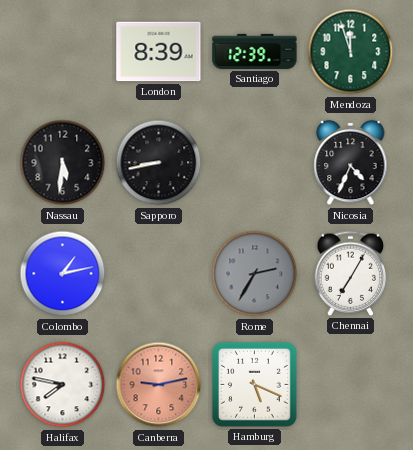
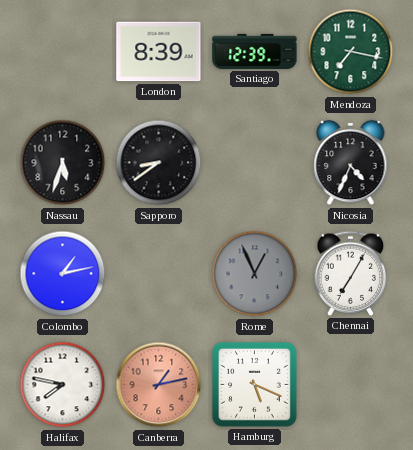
Mendoza: 11:57 -> 7:17 (351, 52)
Nassau: 5:31 -> 5:33 (63, 163)
Sapporo: 8:43 -> 8:39 (159, 163)
Rome: 2:35 -> 12:56 (255, 274)
Canberra: 9:13 -> 1:13 (159, 385)
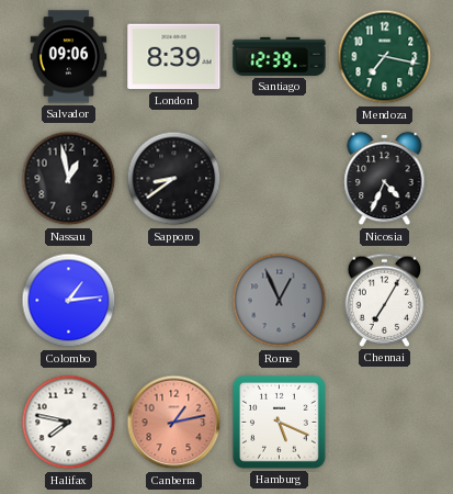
Salvador: none -> 09:06 (69, 57)
Nassau: 5:33 -> 12:58 (69, 179)
Colombo: 1:13 -> 1:14 (69, 301)
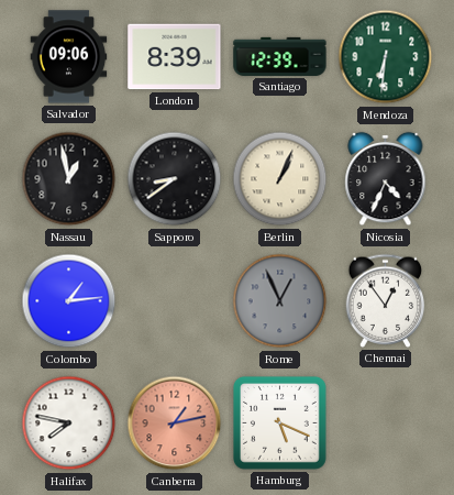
Mendoza: 7:17 -> 6:31 (386, 57)
Berlin: none -> 1:04 (280, 179)
Chennai: 7:05 -> 12:54 (386, 300)
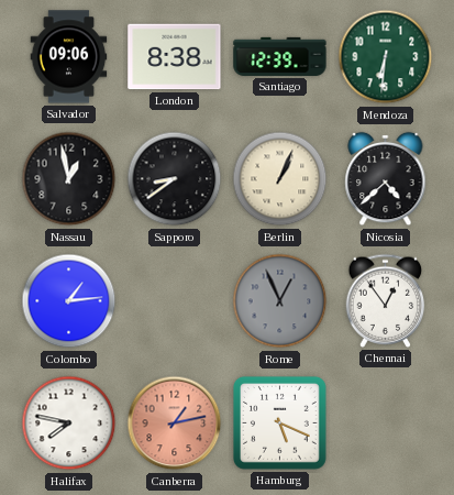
London: 8:39 -> 8:38 (175, 57)
Nicosia: 4:34 -> 4:38 (386, 179)
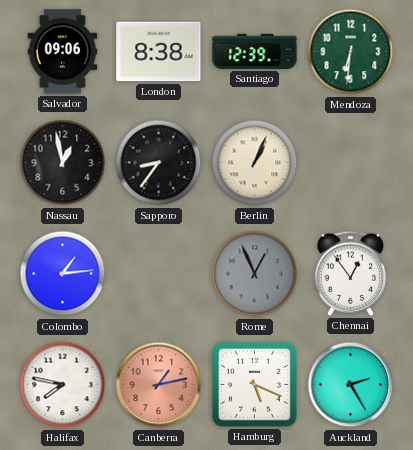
Sapporo: 8:39 -> 8:36 (159, 163)
Nicosia: 4:38 -> none (386, 179)
Auckland: none -> 2:25 (351, 385)
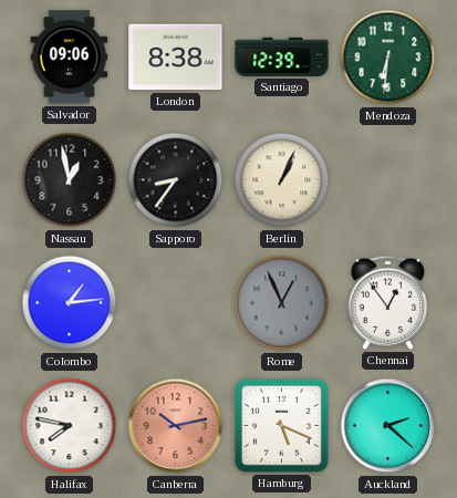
Canberra: 1:13 -> 10:13 (176, 426)
Auckland: 2:25 -> 2:22 (388, 426)
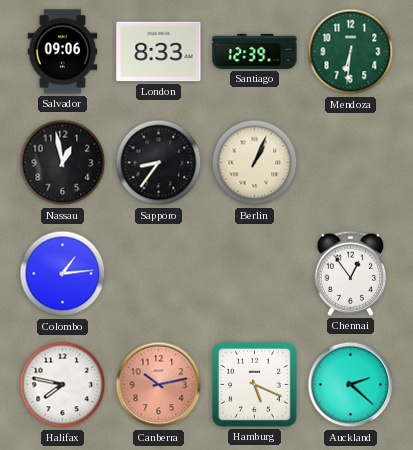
London: 8:38 -> 8:33 (159, 52)
Rome: 12:56 -> none (282, 303)
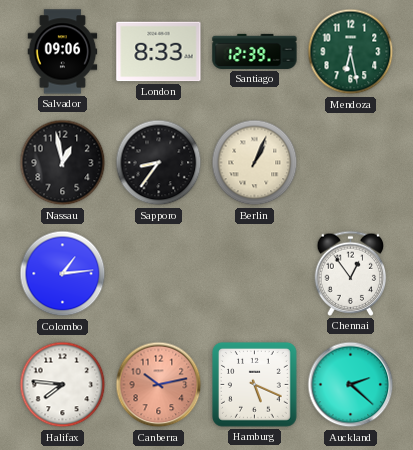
Mendoza: 6:31 -> 6:28 (351, 52)
Halifax: 7:47 -> 7:46 (63, 385)
